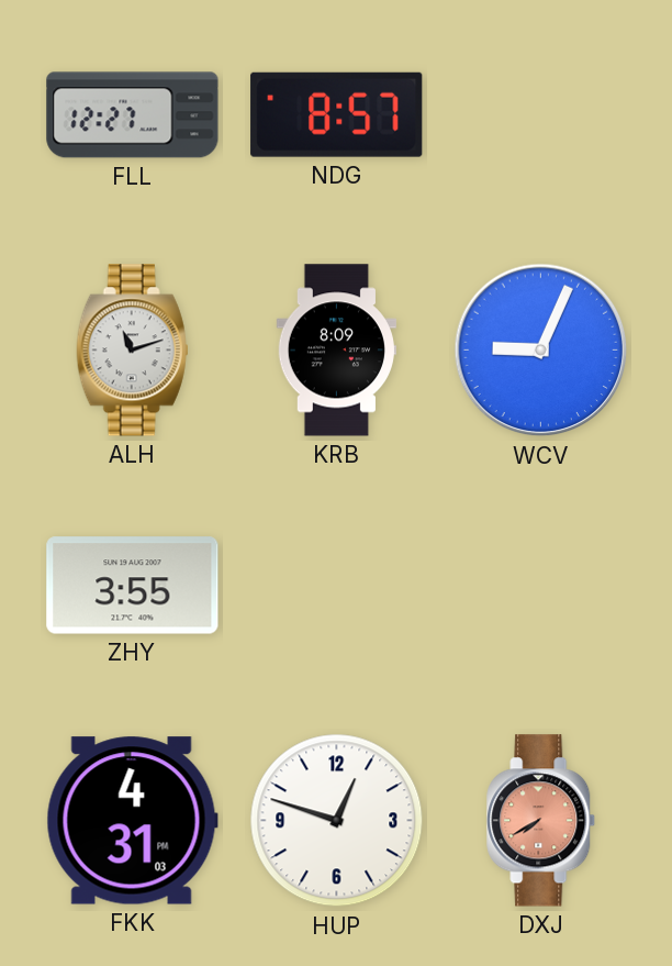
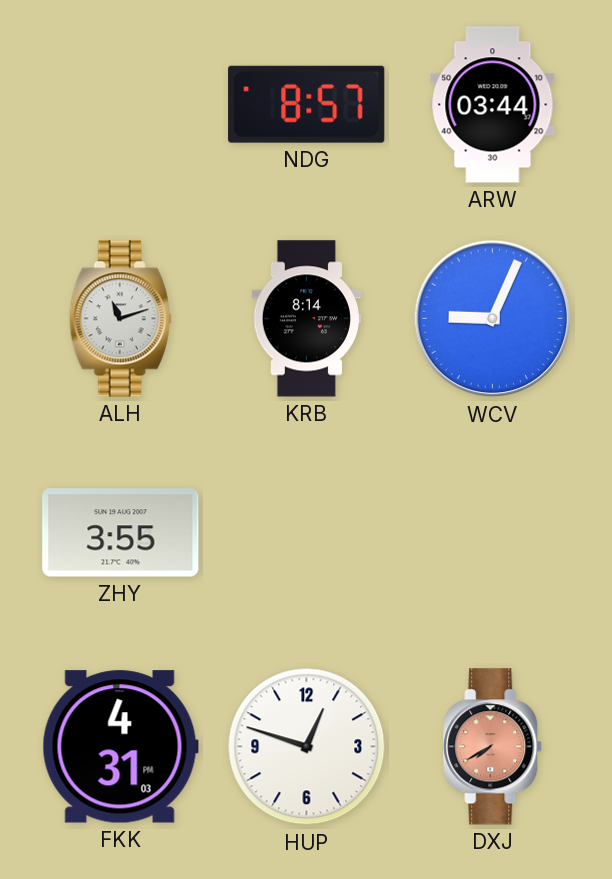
FLL: 12:27 -> none (133, 115)
ARW: none -> 03:44 (493, 105)
KRB: 8:09 -> 8:14 (306, 319)
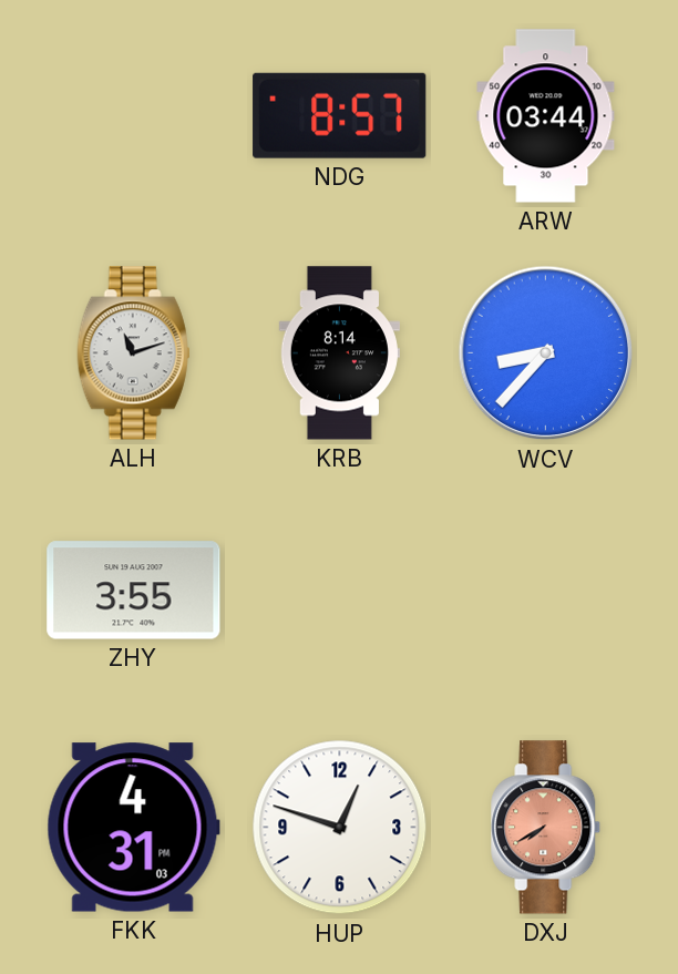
WCV: 9:04 -> 8:37 (546, 353)
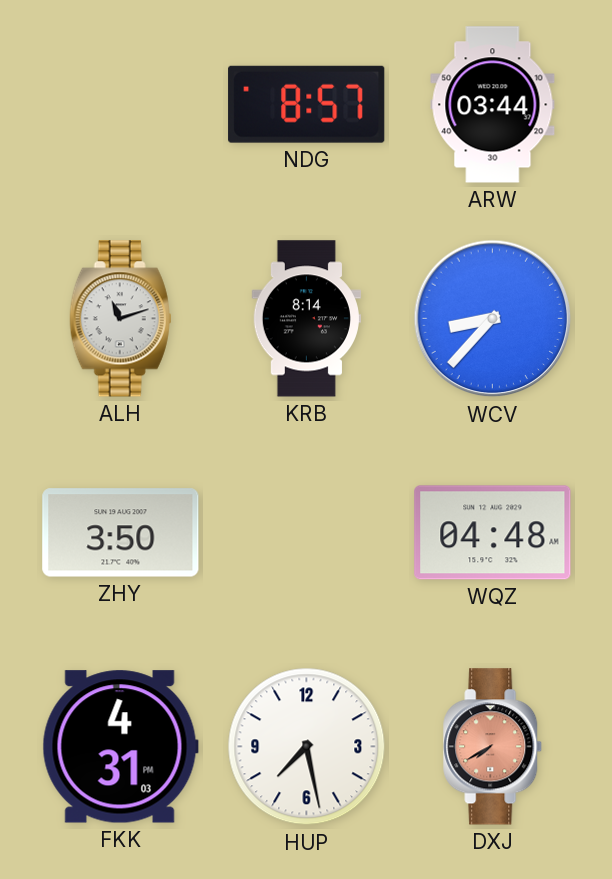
ZHY: 3:55 -> 3:50 (121, 533)
WQZ: none -> 04:48 (493, 533)
HUP: 12:48 -> 7:28 (307, 747)
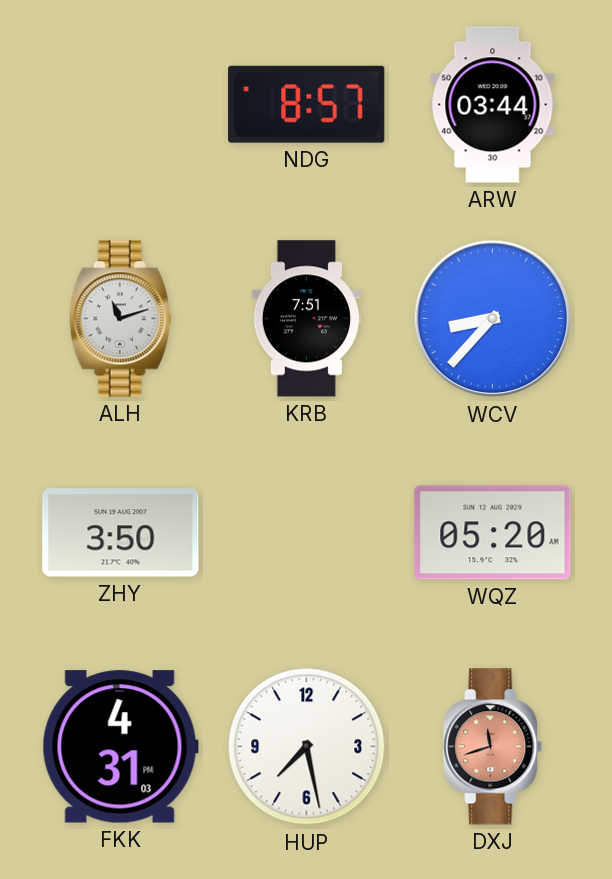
KRB: 8:14 -> 7:51 (306, 319)
WQZ: 04:48 -> 05:20 (493, 533)
DXJ: 7:40 -> 11:42 (493, 747)
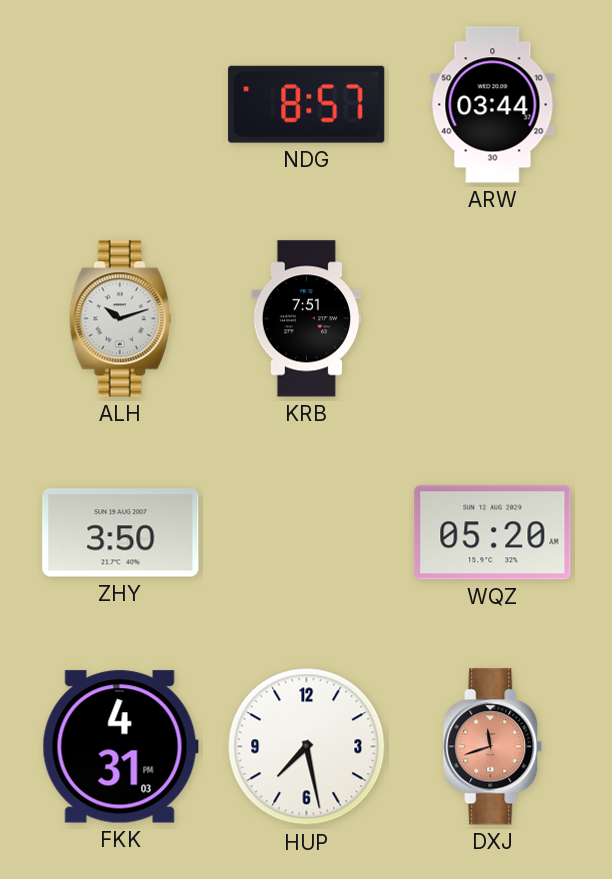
ALH: 11:12 -> 10:12 (121, 319)
WCV: 8:37 -> none (493, 319)
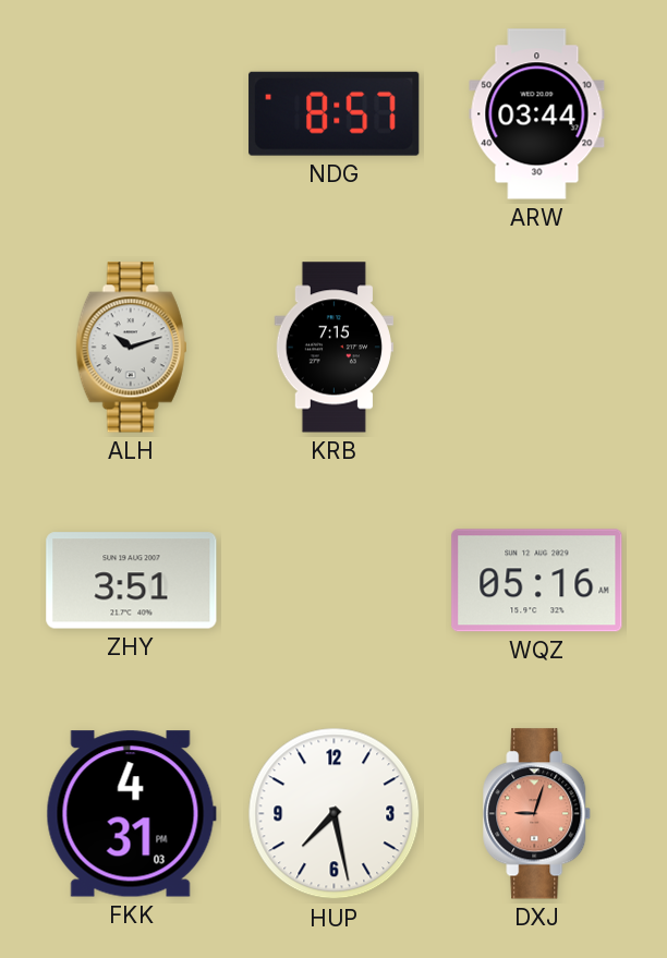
KRB: 7:51 -> 7:15 (333, 348)
ZHY: 3:50 -> 3:51 (132, 581)
WQZ: 05:20 -> 05:16 (537, 581)
DXJ: 11:42 -> 9:03 (537, 814)
